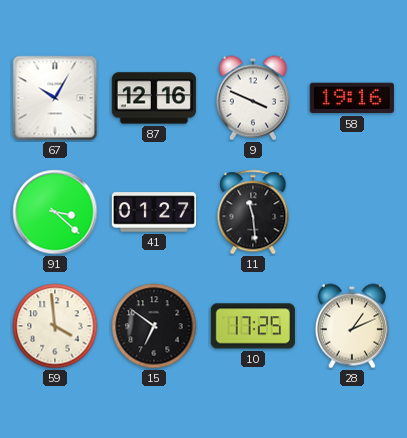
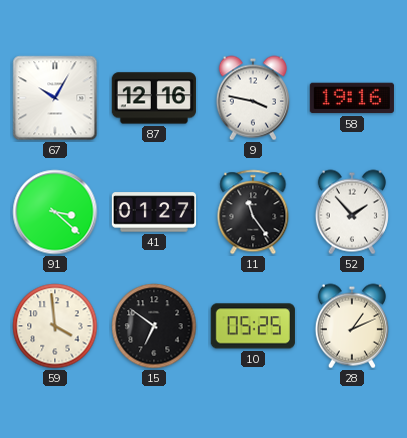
9: 3:49 -> 3:47 (253, 98)
11: 11:29 -> 11:24 (253, 212)
52: none -> 1:53 (352, 212)
10: 17:25 -> 05:25 (253, 326)
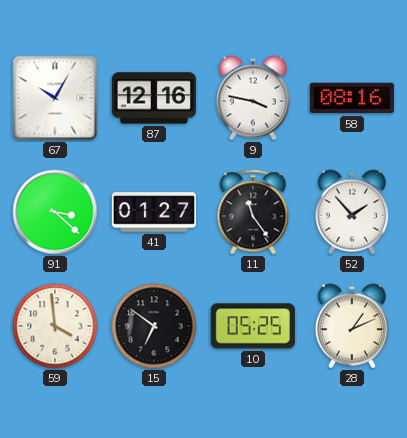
58: 19:16 -> 08:16 (352, 98)
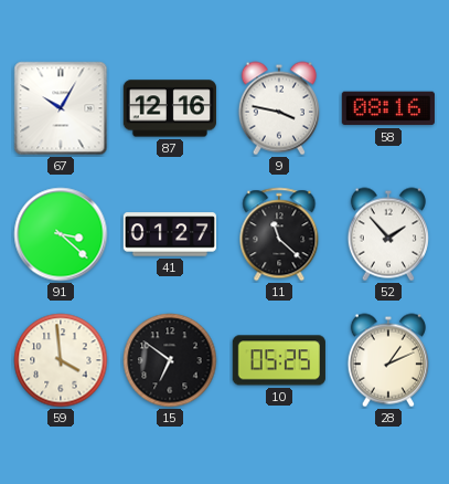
11: 11:24 -> 11:22 (279, 234)
